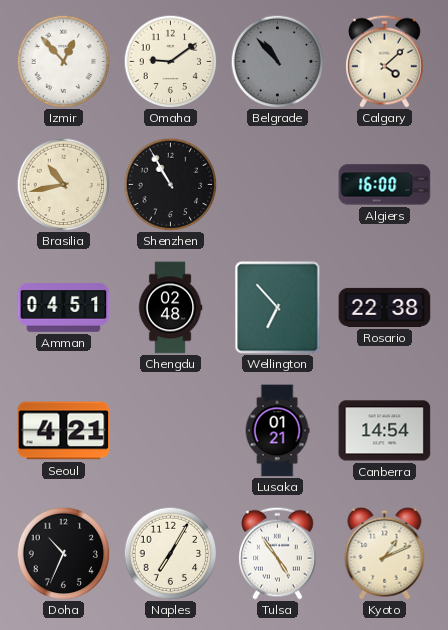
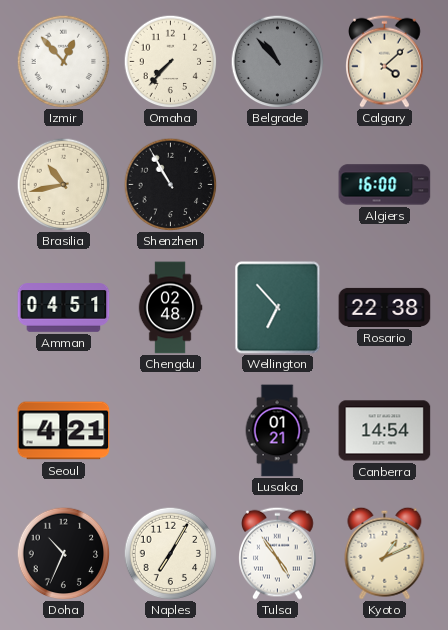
Omaha: 9:09 -> 7:37 (170, 61)
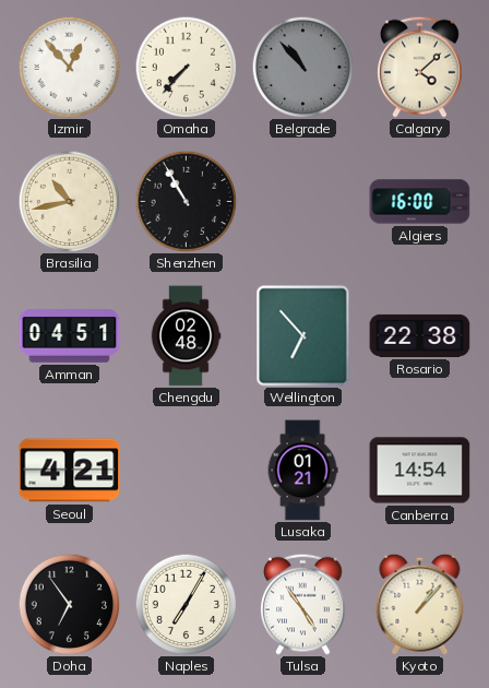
Doha: 10:34 -> 6:54 (69, 604)
Kyoto: 1:11 -> 1:07 (420, 604)
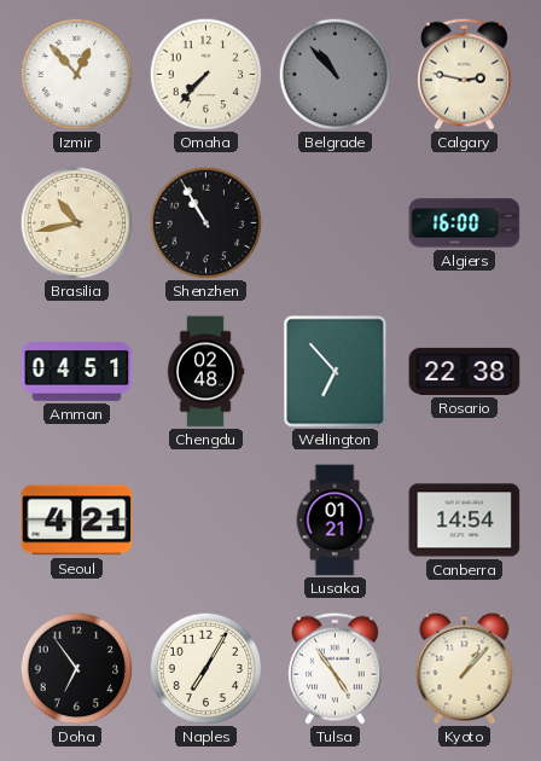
Calgary: 4:08 -> 2:47 (465, 74)
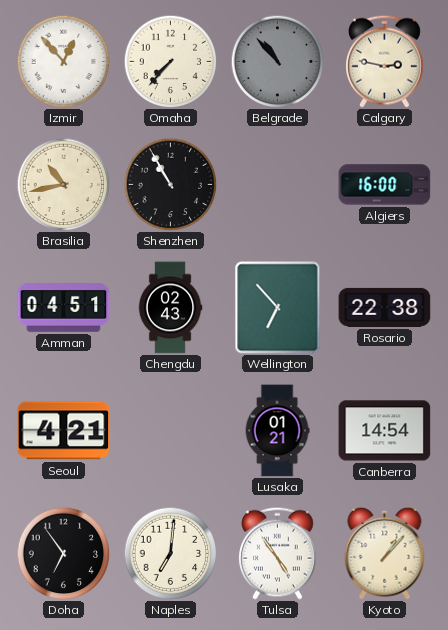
Chengdu: 02:48 -> 02:43 (170, 308)
Naples: 7:05 -> 7:01 (170, 553)
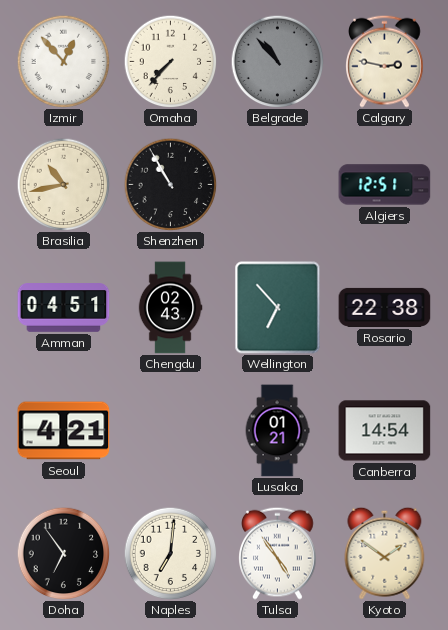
Algiers: 16:00 -> 12:51 (385, 185)
Kyoto: 1:07 -> 1:51 (385, 553)
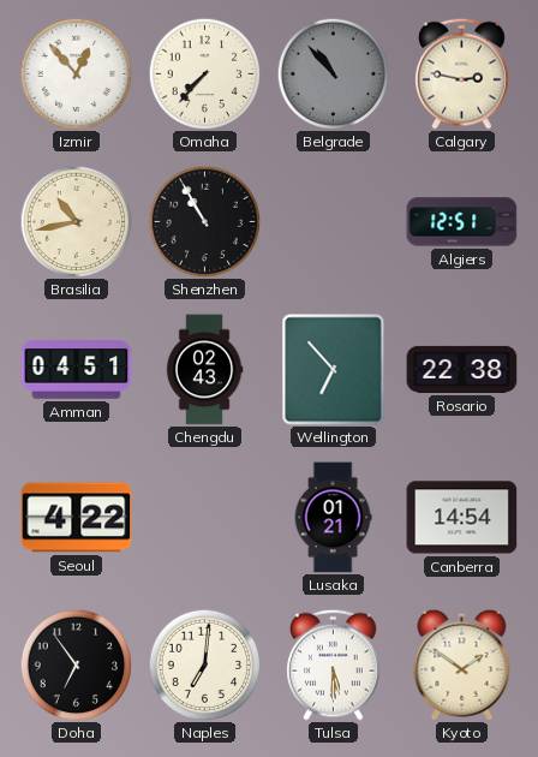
Seoul: 4:21 -> 4:22 (77, 518)
Tulsa: 4:54 -> 5:30 (334, 664)
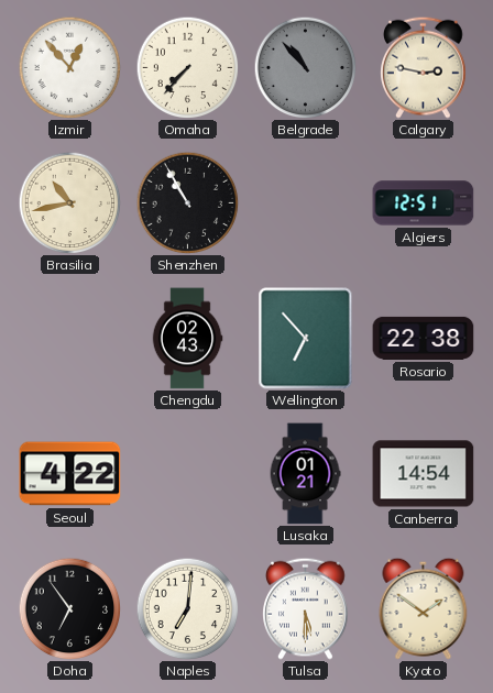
Amman: 04:51 -> none (77, 370)
